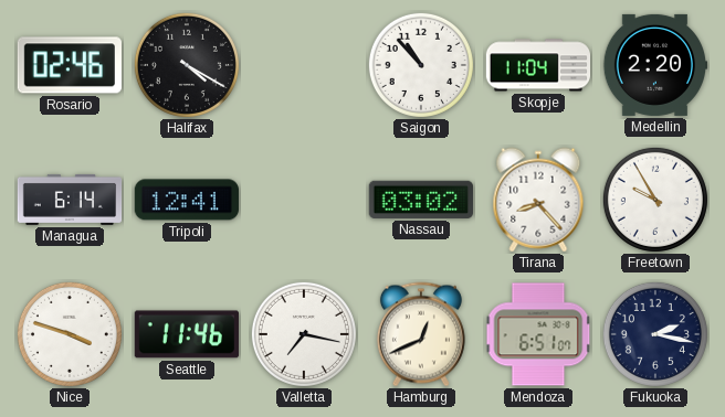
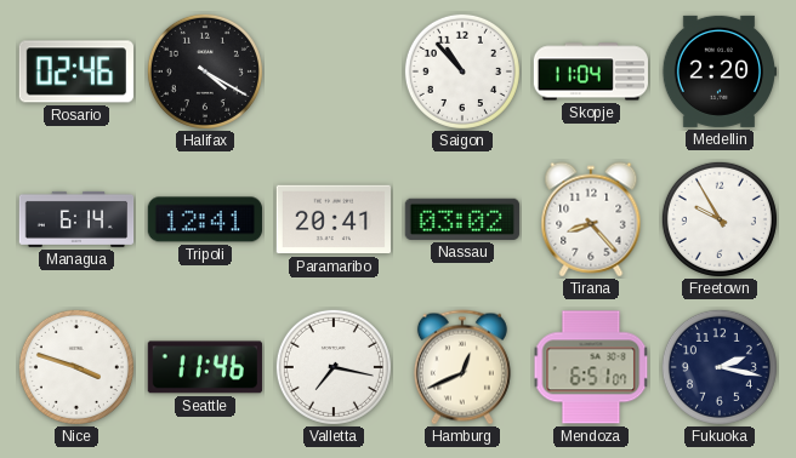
Paramaribo: none -> 20:41 (332, 219)
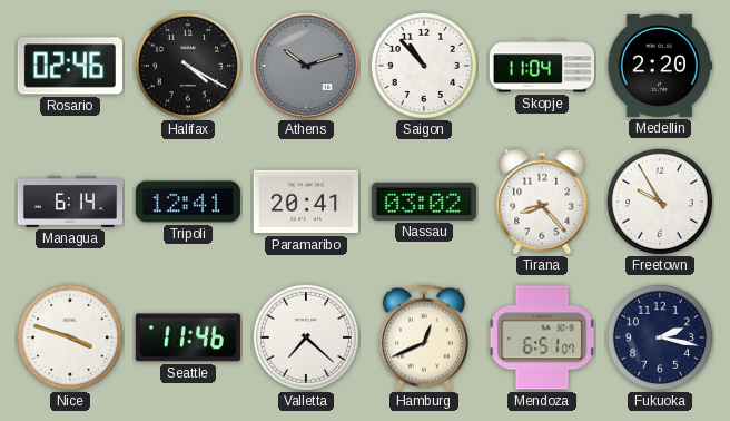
Athens: none -> 10:12 (306, 66)
Valletta: 7:17 -> 7:22 (306, 337)
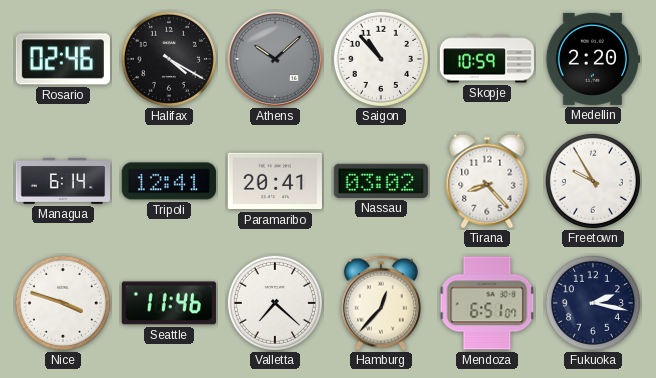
Athens: 10:12 -> 10:08 (275, 59)
Skopje: 11:04 -> 10:59 (486, 59)
Hamburg: 12:41 -> 12:37 (381, 303)
